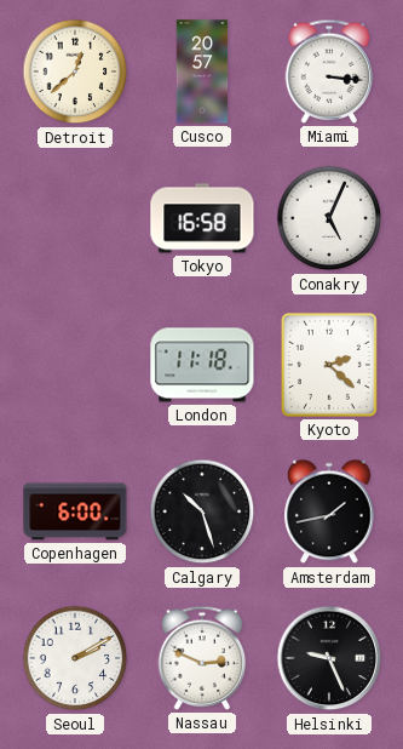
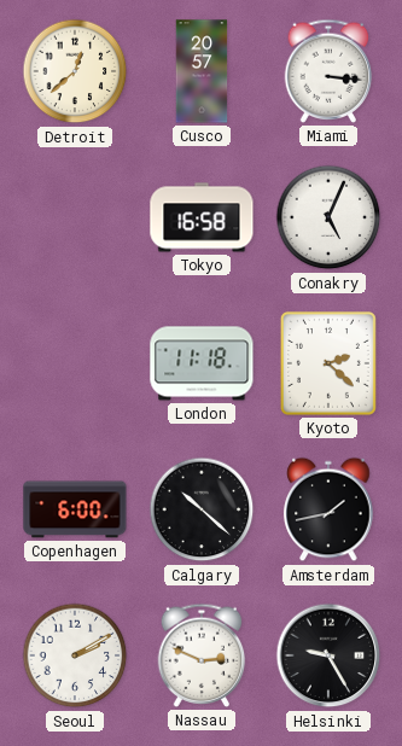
Calgary: 10:27 -> 10:22 (202, 509)
Helsinki: 9:26 -> 9:25 (328, 655)
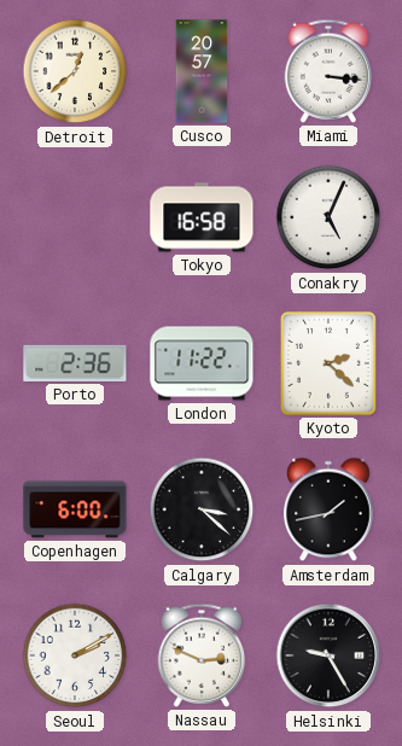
Porto: none -> 2:36 (75, 363)
London: 11:18 -> 11:22 (202, 363)
Calgary: 10:22 -> 3:22 (202, 509)
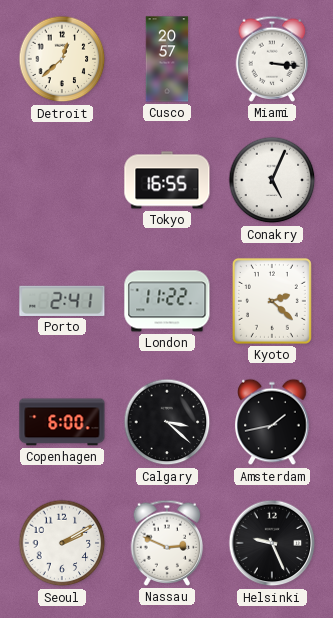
Tokyo: 16:58 -> 16:55 (167, 180)
Porto: 2:36 -> 2:41 (62, 301)
Helsinki: 9:25 -> 9:26 (272, 543)
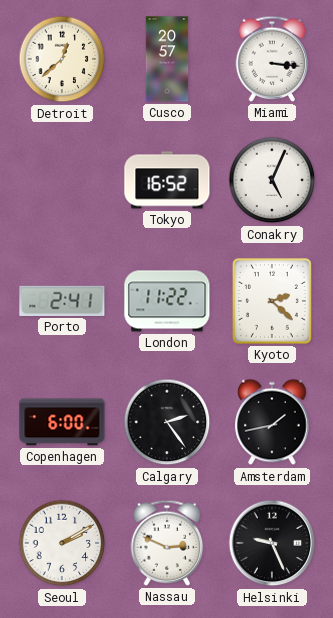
Tokyo: 16:55 -> 16:52 (167, 180)
Calgary: 3:22 -> 2:24 (167, 422)
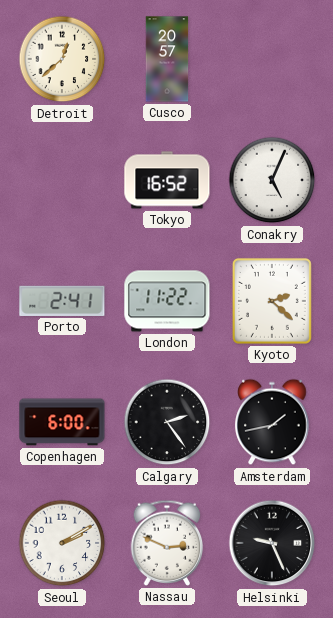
Miami: 3:16 -> none (272, 59)
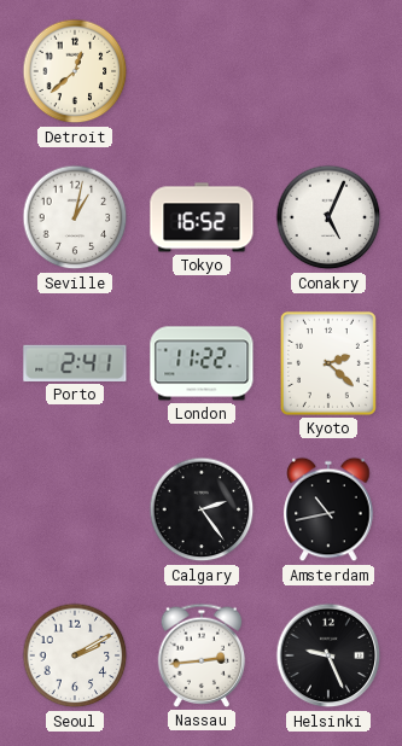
Cusco: 20:57 -> none (167, 59)
Seville: none -> 1:02 (75, 217)
Copenhagen: 6:00 -> none (62, 422)
Amsterdam: 1:43 -> 10:43 (328, 509)
Nassau: 2:49 -> 2:44 (202, 655)
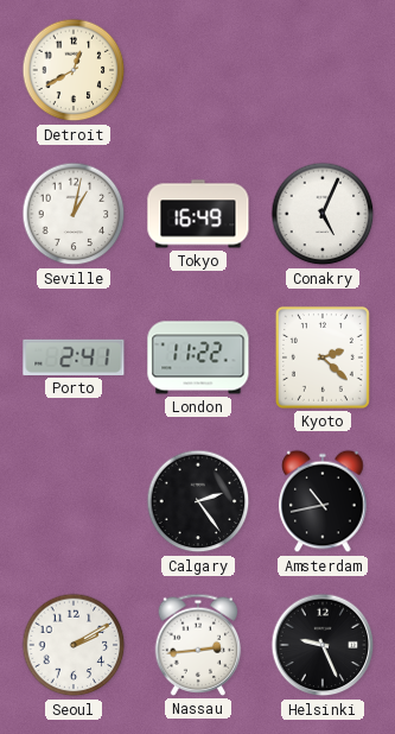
Detroit: 12:38 -> 12:40 (74, 70)
Tokyo: 16:52 -> 16:49 (198, 214)
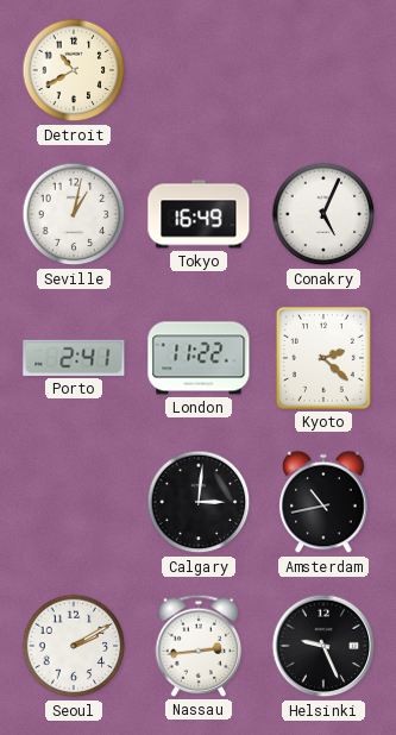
Detroit: 12:40 -> 10:40 (74, 70)
Calgary: 2:24 -> 3:01 (199, 502)
